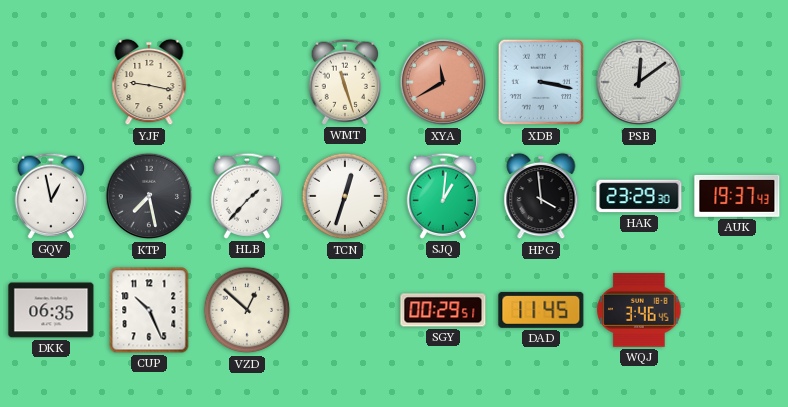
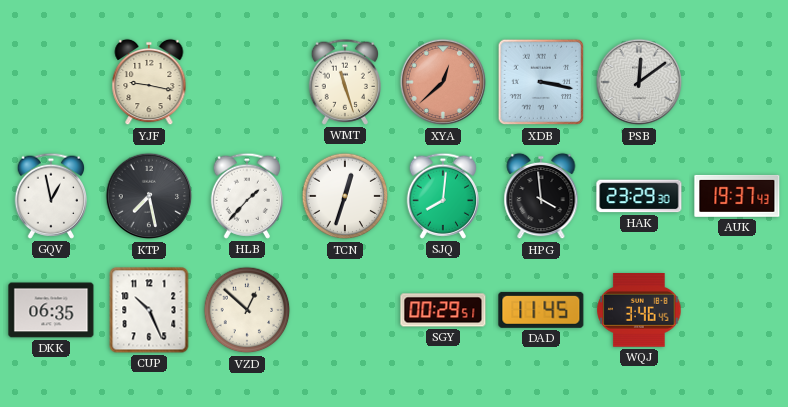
XYA: 11:40 -> 12:38 (443, 82)
SJQ: 1:01 -> 8:01 (442, 196)
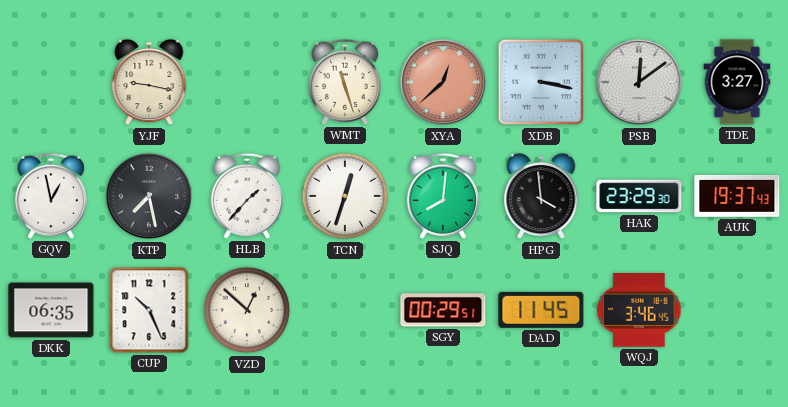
TDE: none -> 3:27 (737, 82)
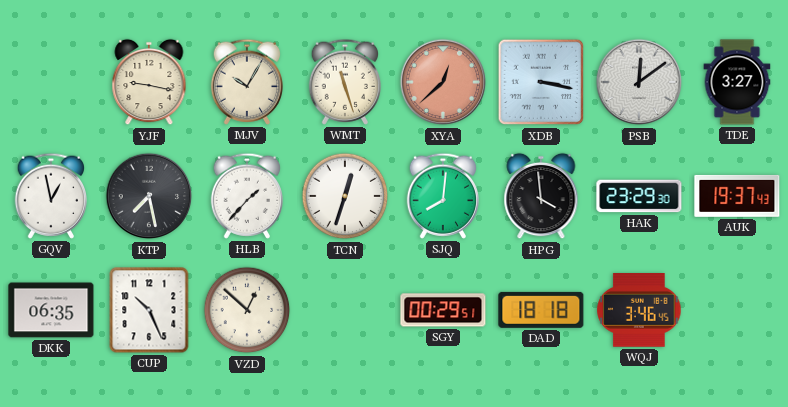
MJV: none -> 10:05 (246, 82)
DAD: 11:45 -> 18:18 (541, 310)
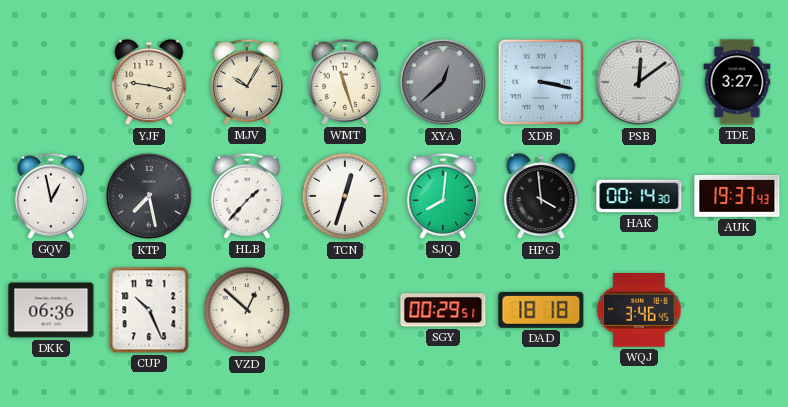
XYA dial: salmon -> grey (443, 82)
HAK: 23:29 -> 00:14 (639, 196)
DKK: 06:35 -> 06:36 (51, 310)
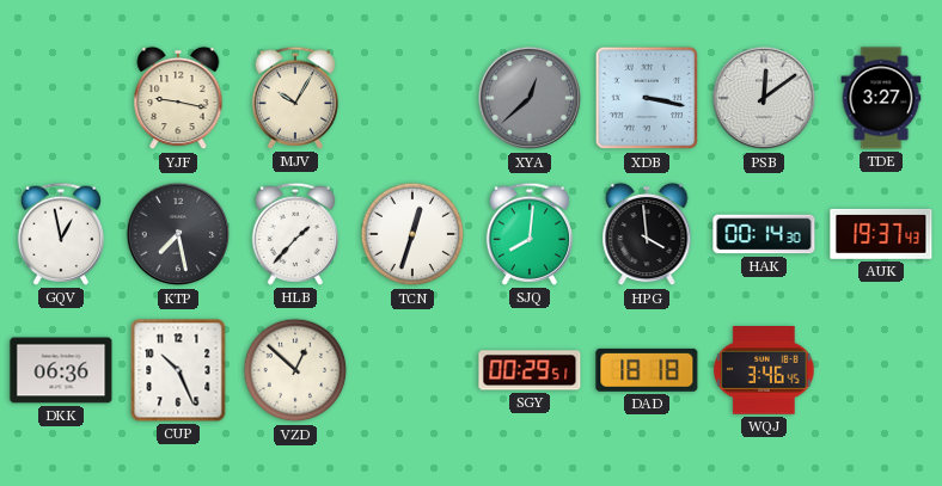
WMT: 11:27 -> none (344, 82)
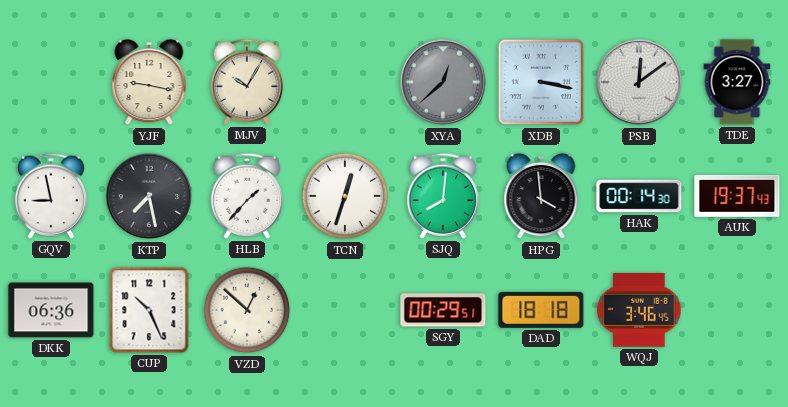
GQV: 12:58 -> 8:58 (50, 196)
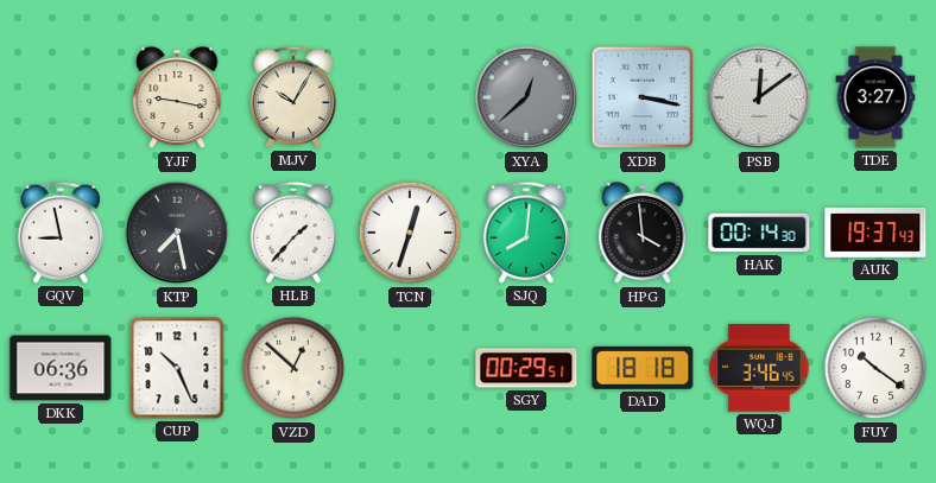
FUY: none -> 10:21 (875, 368)
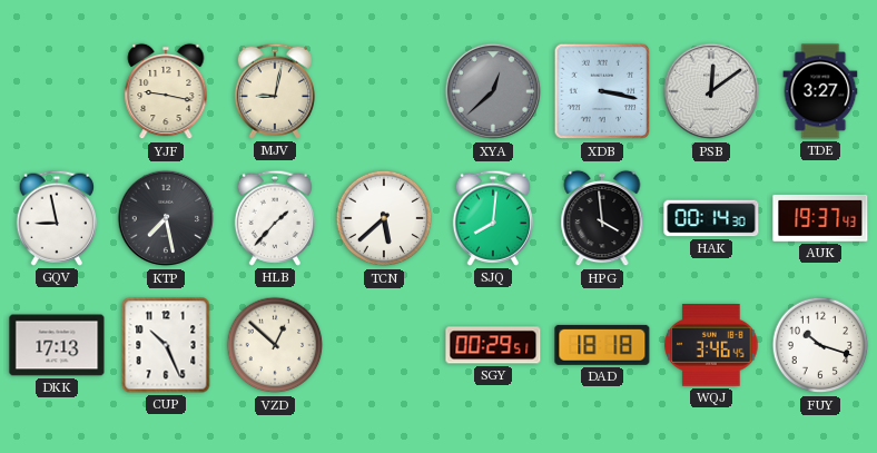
MJV: 10:05 -> 9:02 (274, 91)
TCN: 12:33 -> 5:38 (384, 218)
DKK: 06:36 -> 17:13 (57, 345)
FUY: 10:21 -> 10:18 (820, 345)
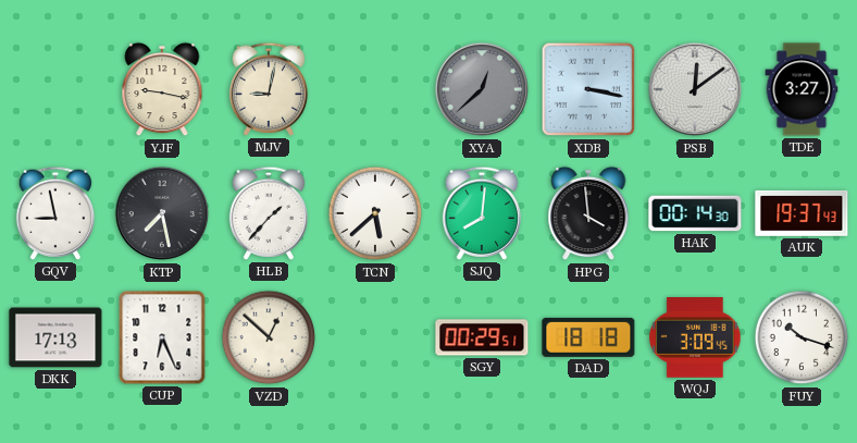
CUP: 10:26 -> 6:26 (162, 337)
WQJ: 3:46 -> 3:09 (695, 339)
